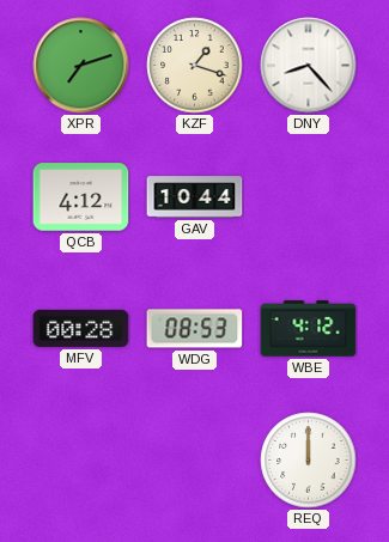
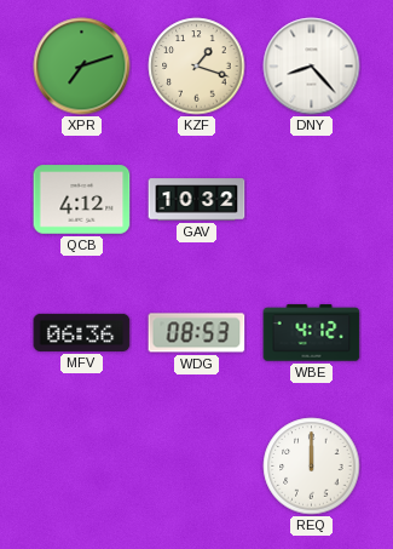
GAV: 10:44 -> 10:32 (197, 200)
MFV: 00:28 -> 06:36 (82, 332)
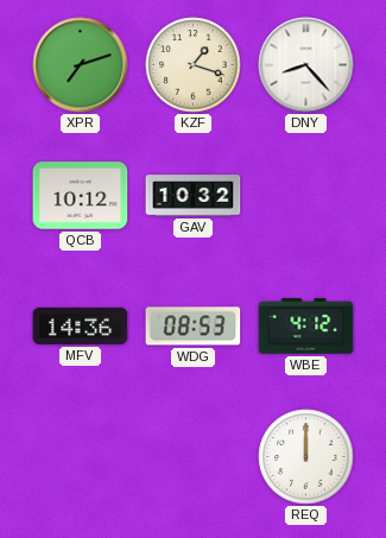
QCB: 4:12 -> 10:12 (81, 196)
MFV: 06:36 -> 14:36 (81, 325)
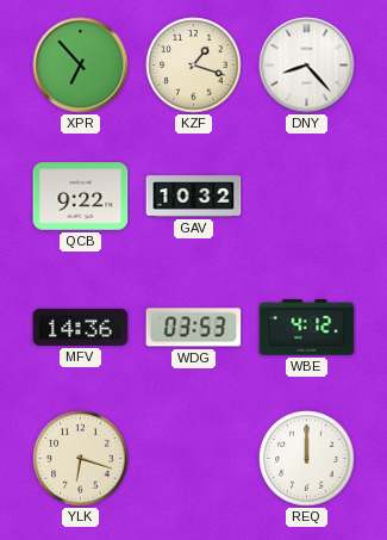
XPR: 7:12 -> 6:53 (81, 66)
QCB: 10:12 -> 9:22 (81, 197)
WDG: 08:53 -> 03:53 (194, 328)
YLK: none -> 6:18 (81, 459)
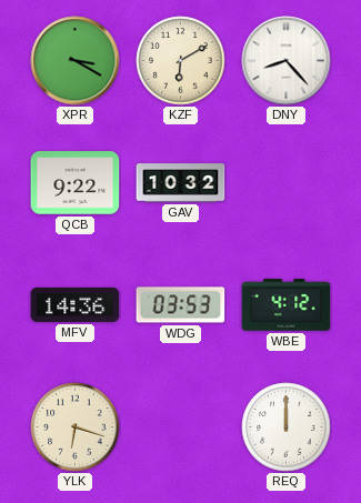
XPR: 6:53 -> 3:20 (76, 61)
KZF: 1:18 -> 6:10 (181, 61)
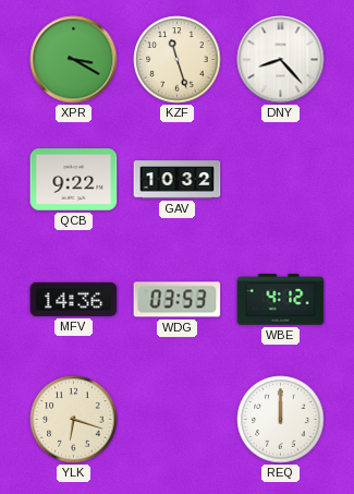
KZF: 6:10 -> 11:27 (178, 60)
